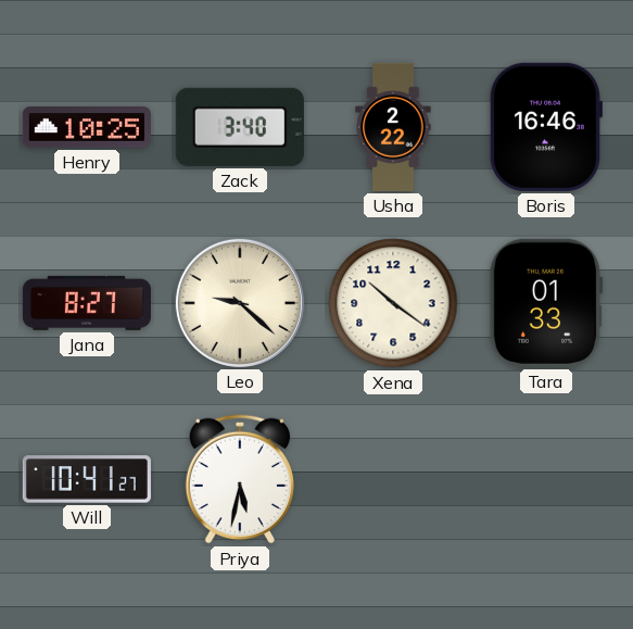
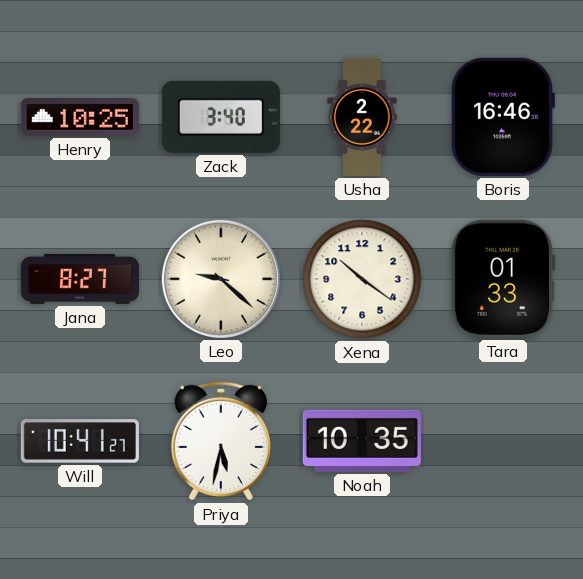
Noah: none -> 10:35 (362, 441)
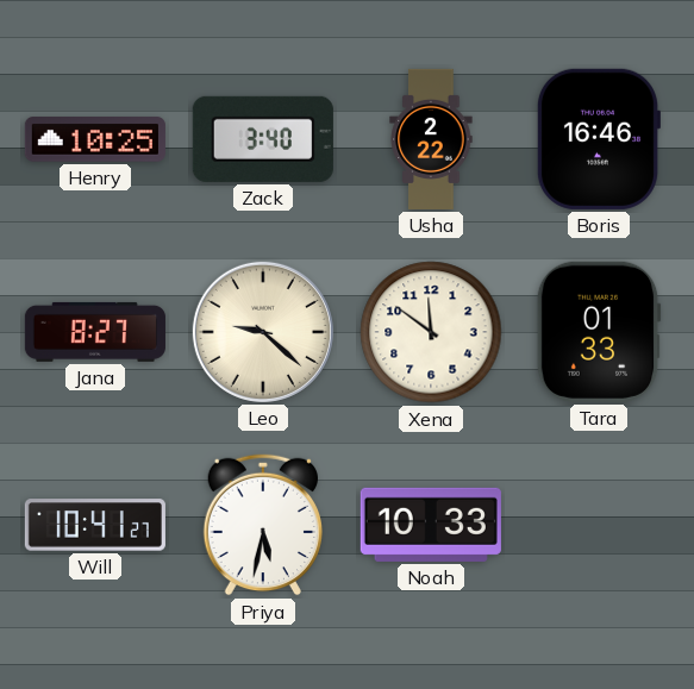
Xena: 10:21 -> 11:51 (431, 332)
Noah: 10:35 -> 10:33 (431, 525)
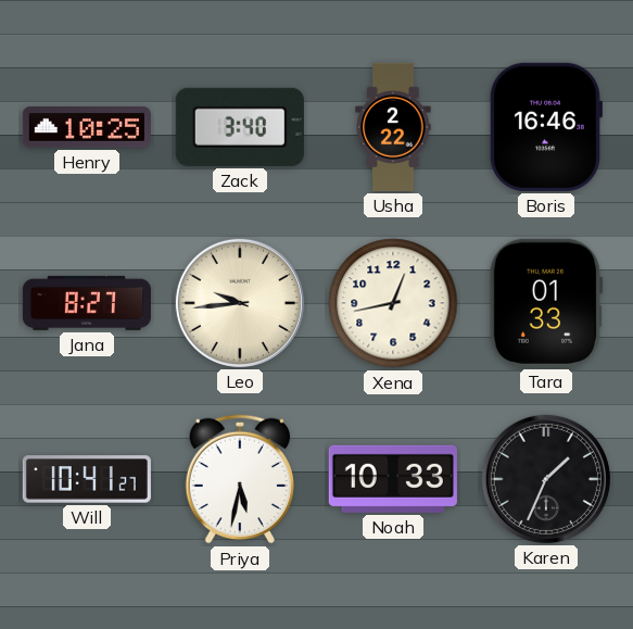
Leo: 9:22 -> 9:44 (240, 303)
Xena: 11:51 -> 12:43 (393, 303)
Karen: none -> 1:34 (546, 479)
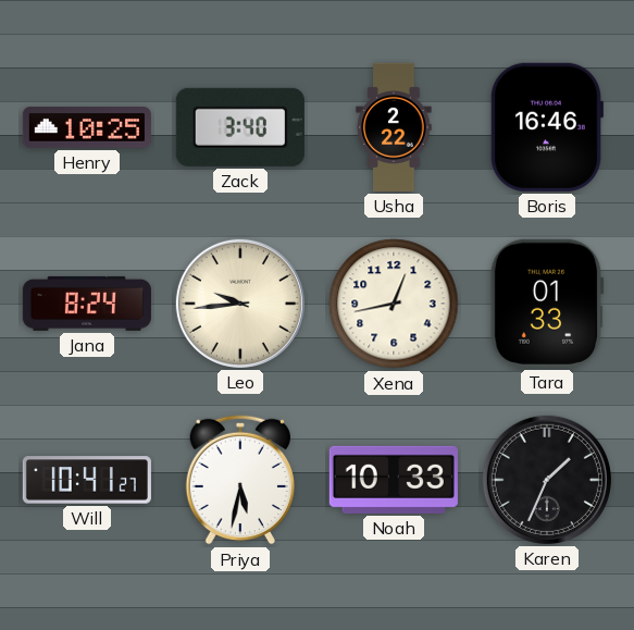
Jana: 8:27 -> 8:24 (87, 304)
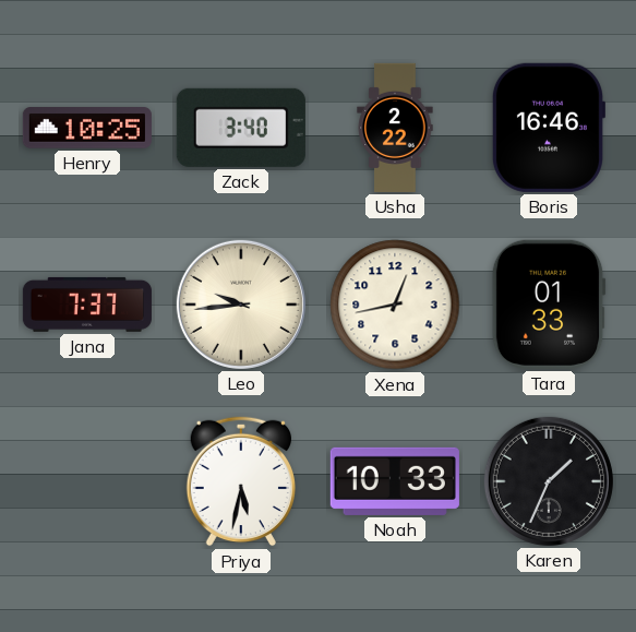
Jana: 8:24 -> 7:37 (87, 305)
Will: 10:41 -> none (87, 480)
